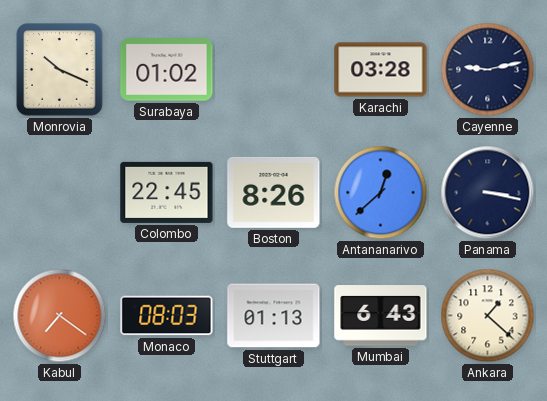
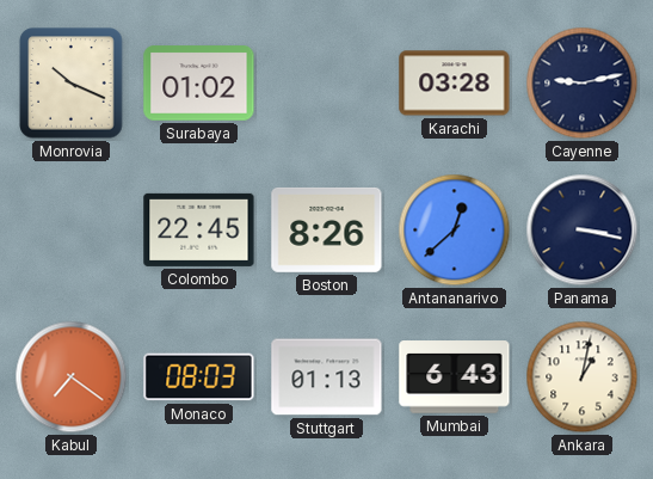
Ankara: 1:22 -> 1:02 (583, 377)
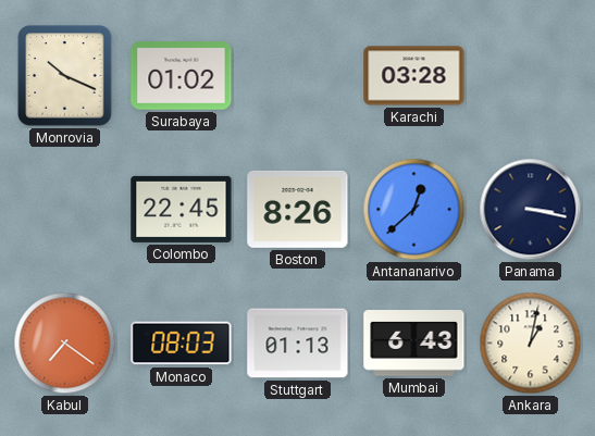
Cayenne: 9:13 -> none (583, 84)
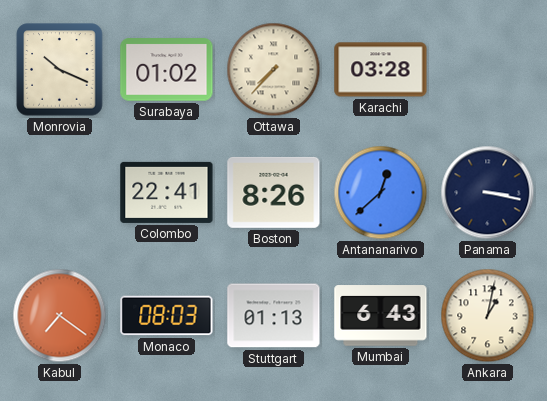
Ottawa: none -> 7:37 (274, 70)
Colombo: 22:45 -> 22:41 (167, 192)
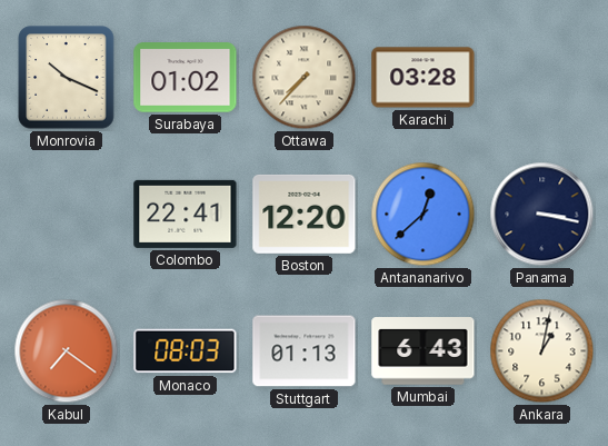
Boston: 8:26 -> 12:20 (305, 214)
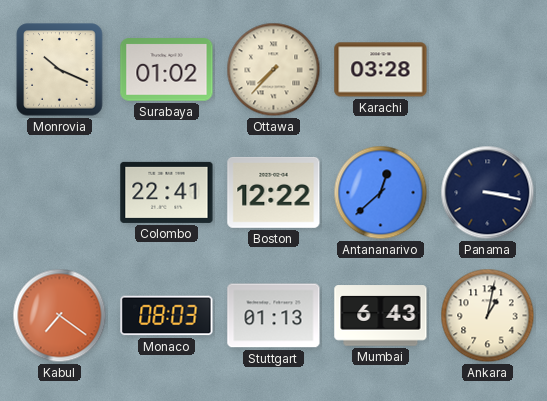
Boston: 12:20 -> 12:22 (274, 192)
